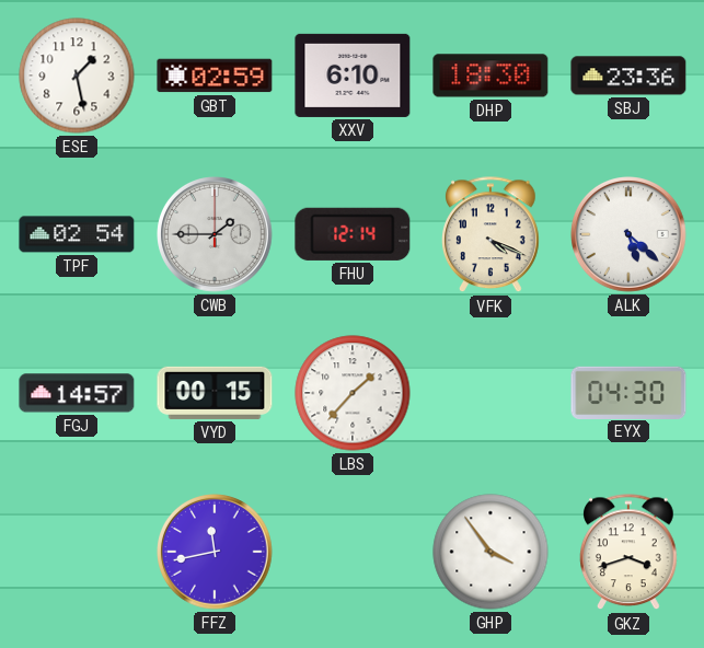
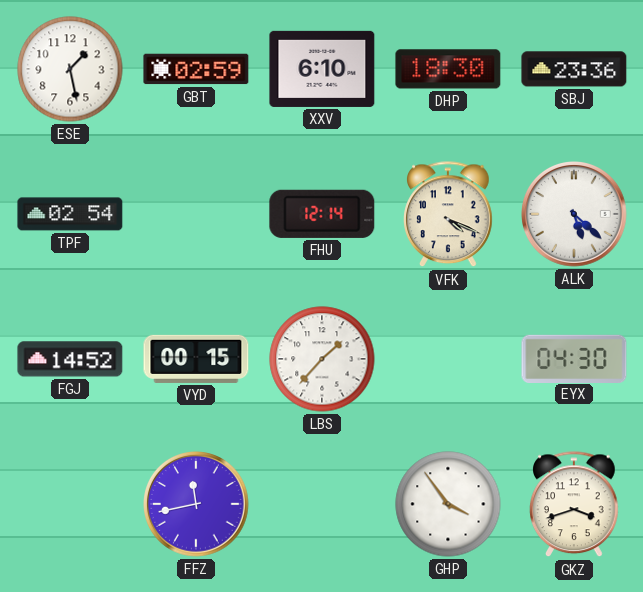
CWB: 1:45 -> none (216, 235)
FGJ: 14:57 -> 14:52 (70, 359)
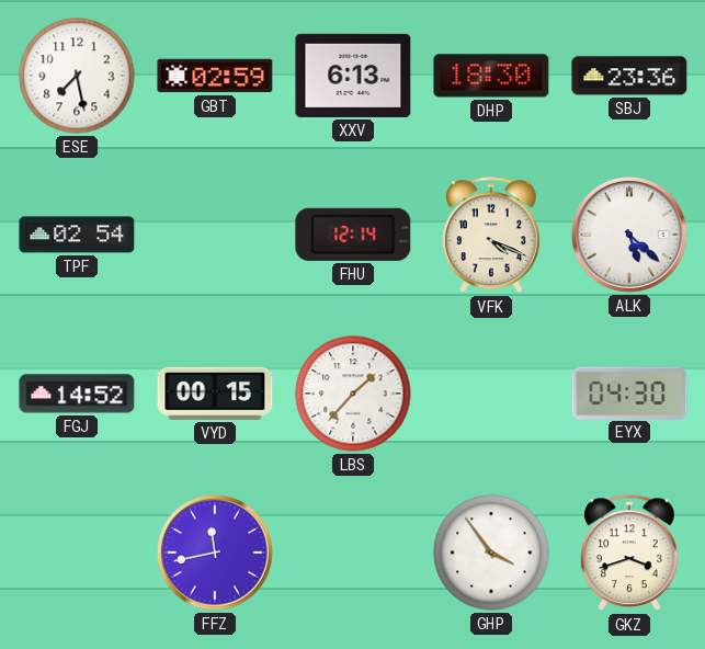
ESE: 1:28 -> 7:28 (77, 76)
XXV: 6:10 -> 6:13 (353, 76)
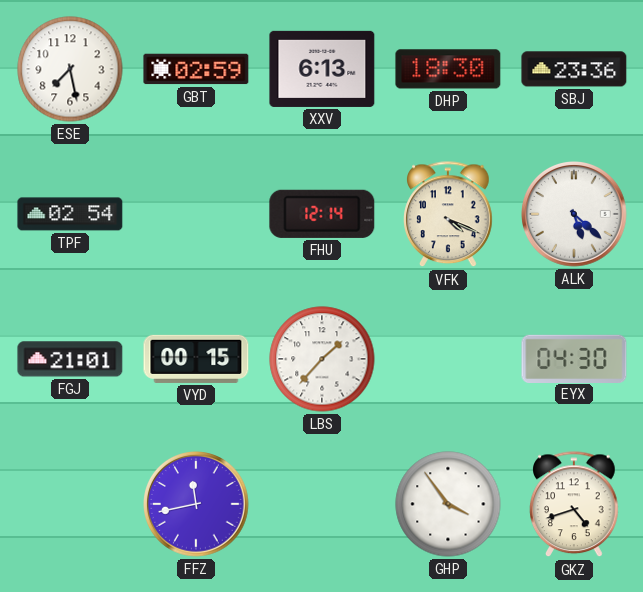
FGJ: 14:52 -> 21:01 (70, 359)
GKZ: 3:42 -> 4:42 (575, 505)
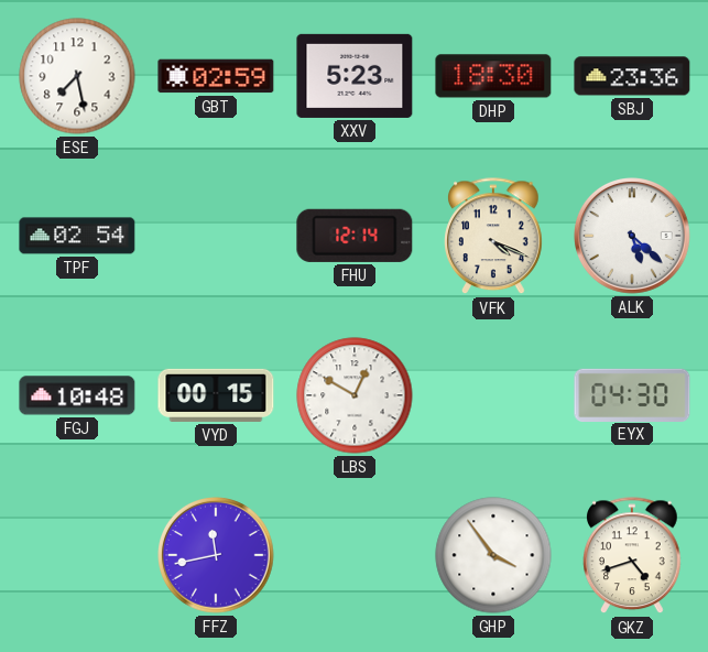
XXV: 6:13 -> 5:23 (355, 76)
FGJ: 21:01 -> 10:48 (77, 395)
LBS: 1:37 -> 12:50 (355, 395)
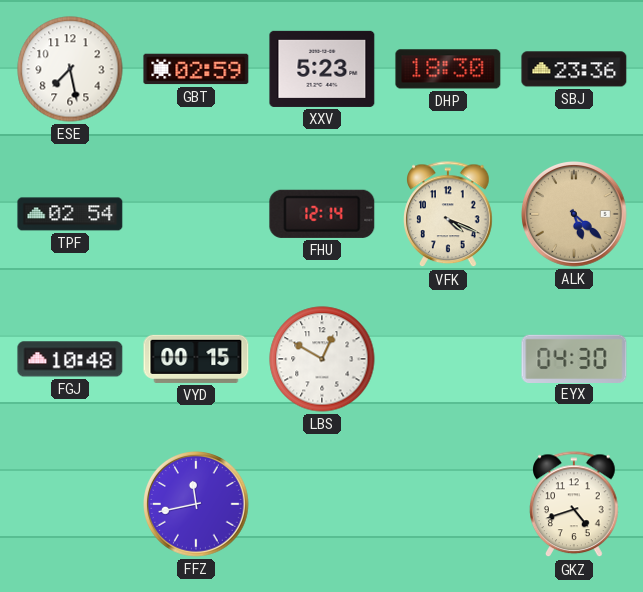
ALK dial: white -> champagne (575, 215)
GHP: 3:54 -> none (493, 555)
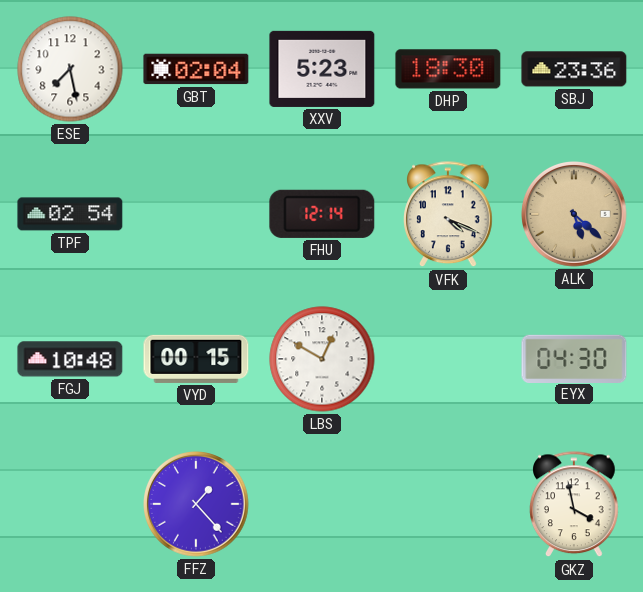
GBT: 02:59 -> 02:04 (196, 69)
FFZ: 11:43 -> 1:23 (197, 505)
GKZ: 4:42 -> 3:58 (575, 505)
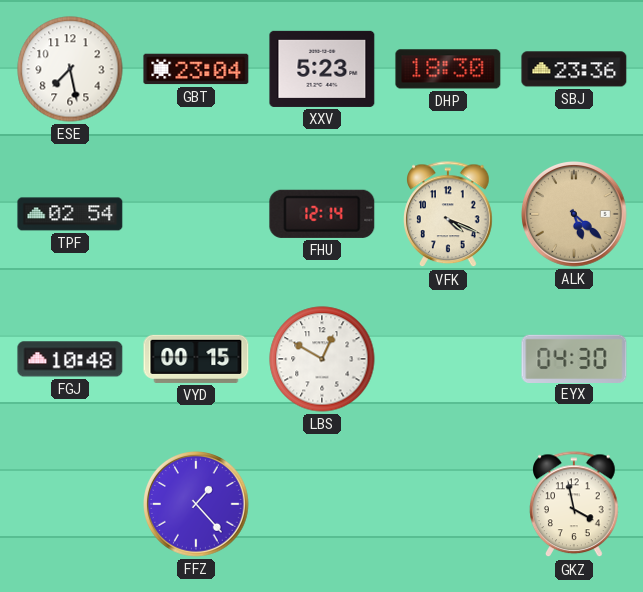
GBT: 02:04 -> 23:04 (196, 69)
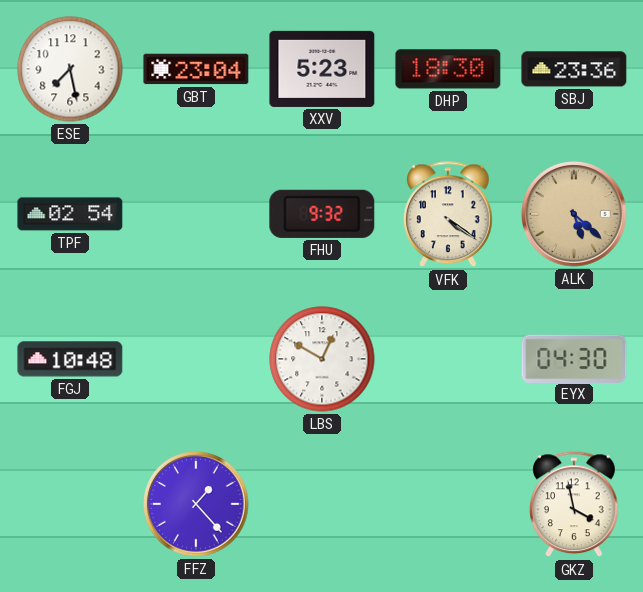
FHU: 12:14 -> 9:32 (322, 214)
VFK: 4:19 -> 4:21 (449, 215)
VYD: 00:15 -> none (196, 359)
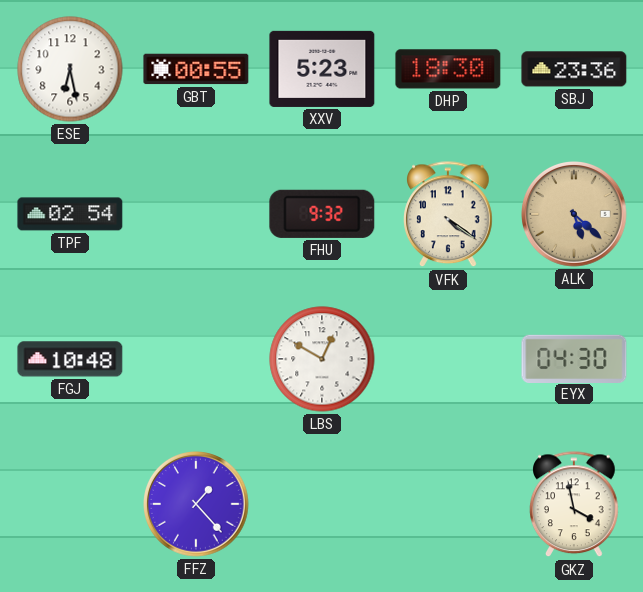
ESE: 7:28 -> 6:28 (70, 69)
GBT: 23:04 -> 00:55 (196, 69)
